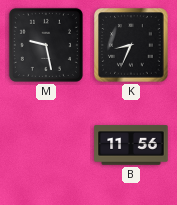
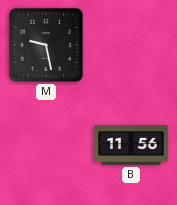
K: 8:34 -> none (131, 45)
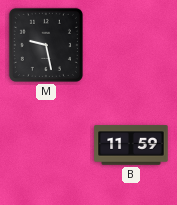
B: 11:56 -> 11:59 (131, 145)
